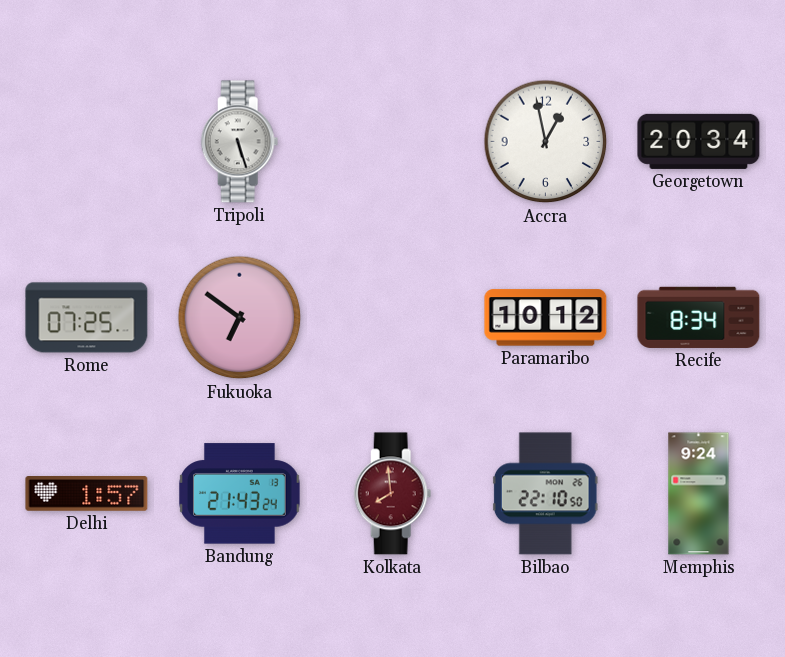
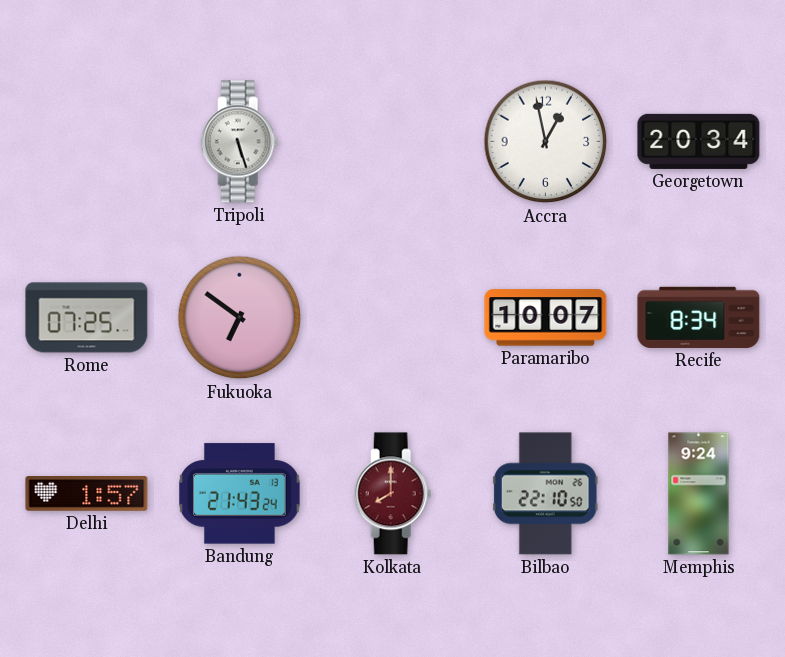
Paramaribo: 10:12 -> 10:07 (546, 318)
Kolkata: 7:59 -> 8:00 (393, 494)
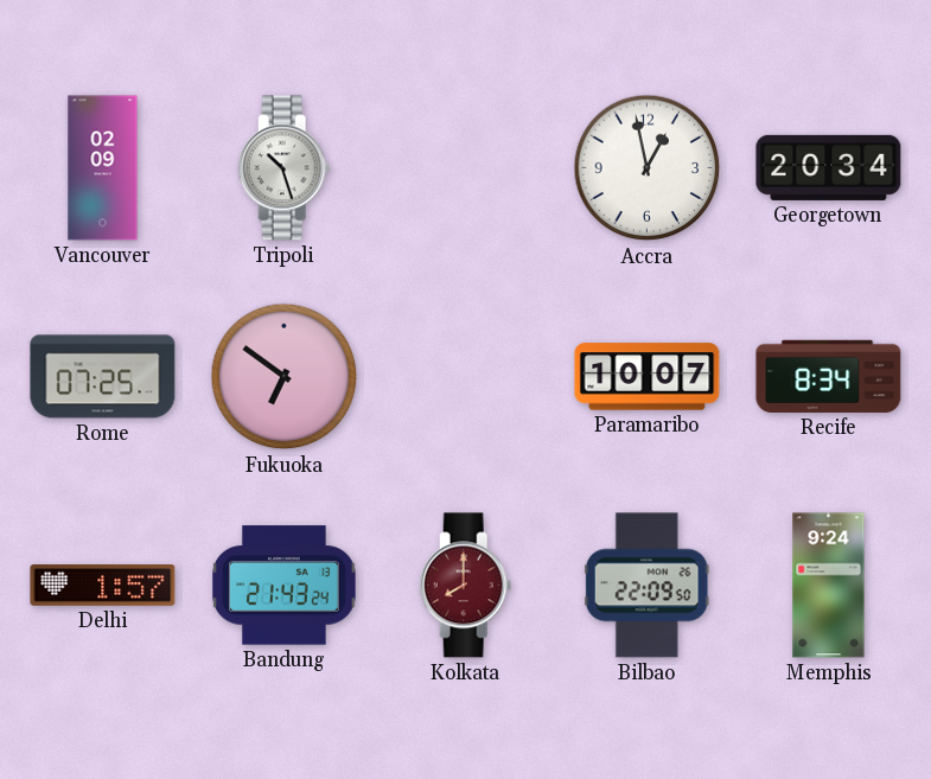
Vancouver: none -> 02:09 (103, 168)
Tripoli: 5:27 -> 10:27 (285, 168)
Bilbao: 22:10 -> 22:09 (646, 586)
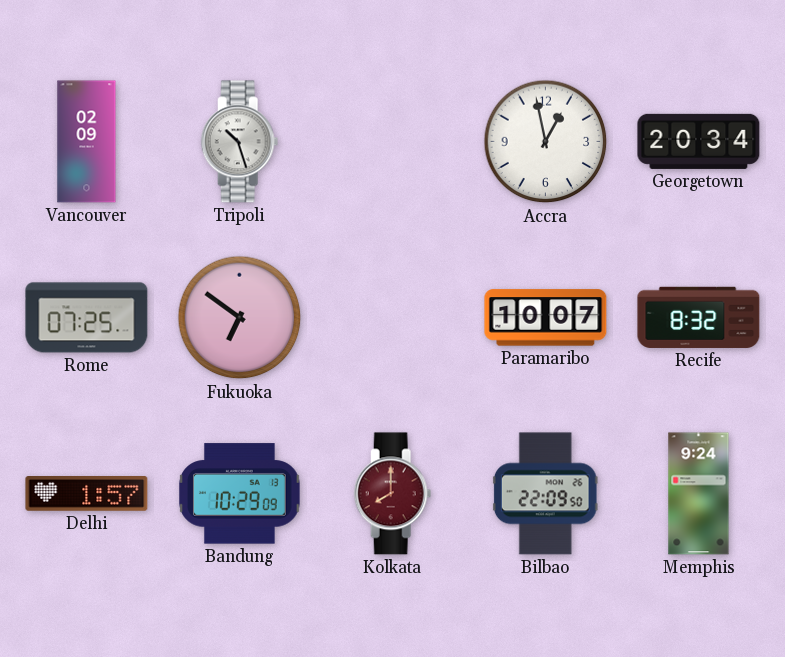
Recife: 8:34 -> 8:32 (699, 317)
Bandung: 21:43 -> 10:29 (240, 494)
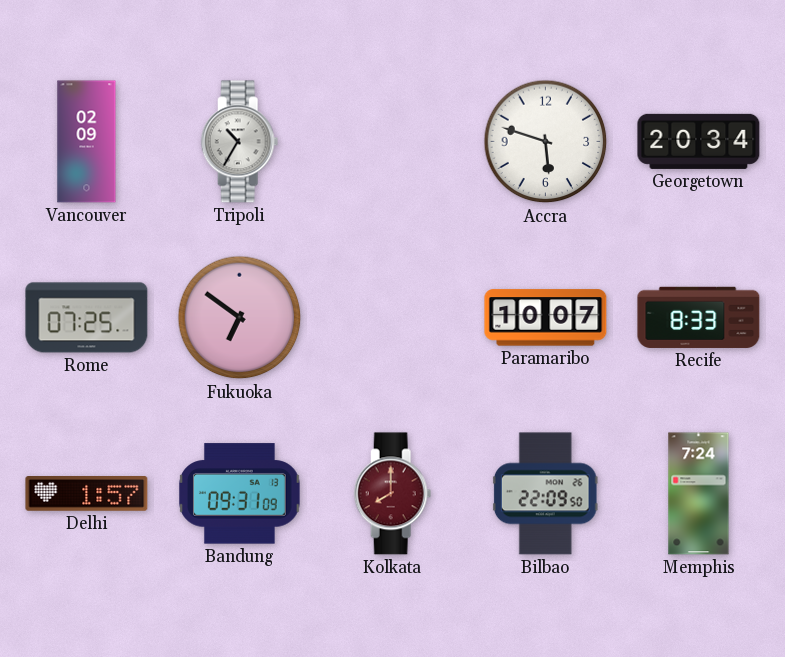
Tripoli: 10:27 -> 10:35 (240, 142)
Accra: 12:58 -> 5:48 (546, 142)
Recife: 8:32 -> 8:33 (699, 317)
Bandung: 10:29 -> 09:31 (240, 494)
Memphis: 9:24 -> 7:24 (699, 494)
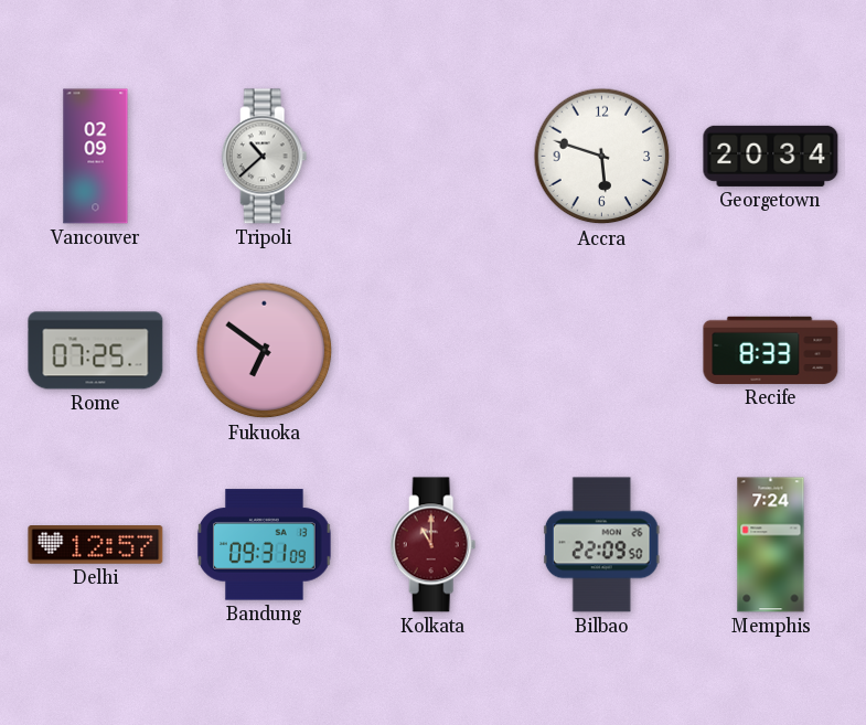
Tripoli: 10:35 -> 10:38 (265, 157)
Paramaribo: 10:07 -> none (546, 318)
Delhi: 1:57 -> 12:57 (96, 545)
Kolkata: 8:00 -> 11:00 (434, 545)
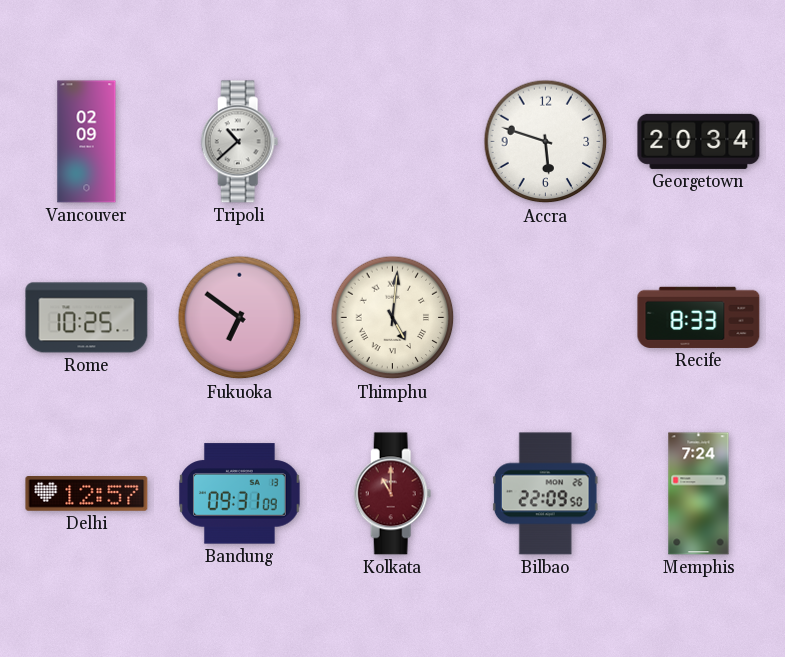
Rome: 07:25 -> 10:25 (87, 318)
Thimphu: none -> 5:01 (393, 318)
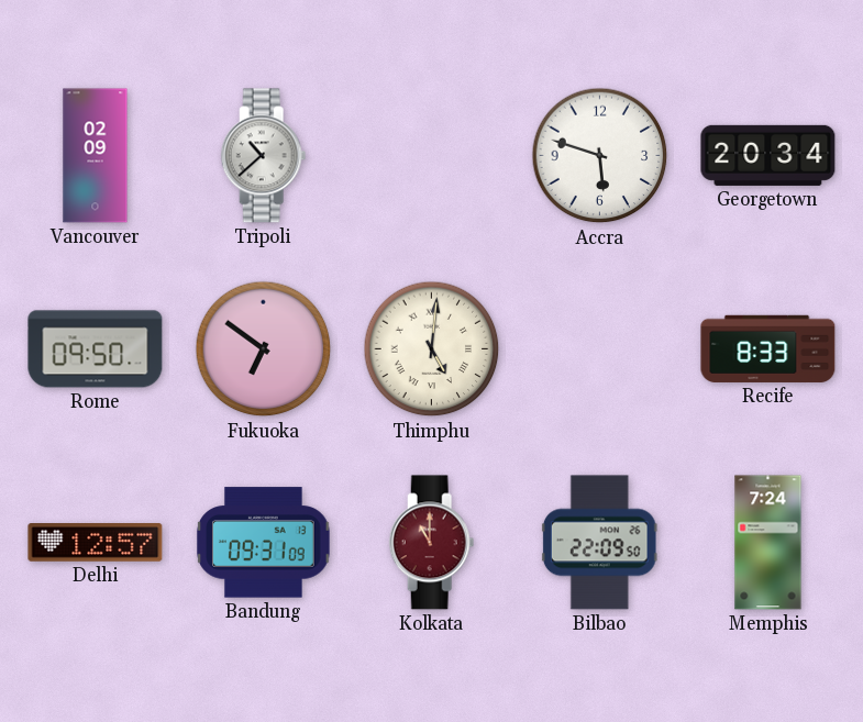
Rome: 10:25 -> 09:50 (96, 349)
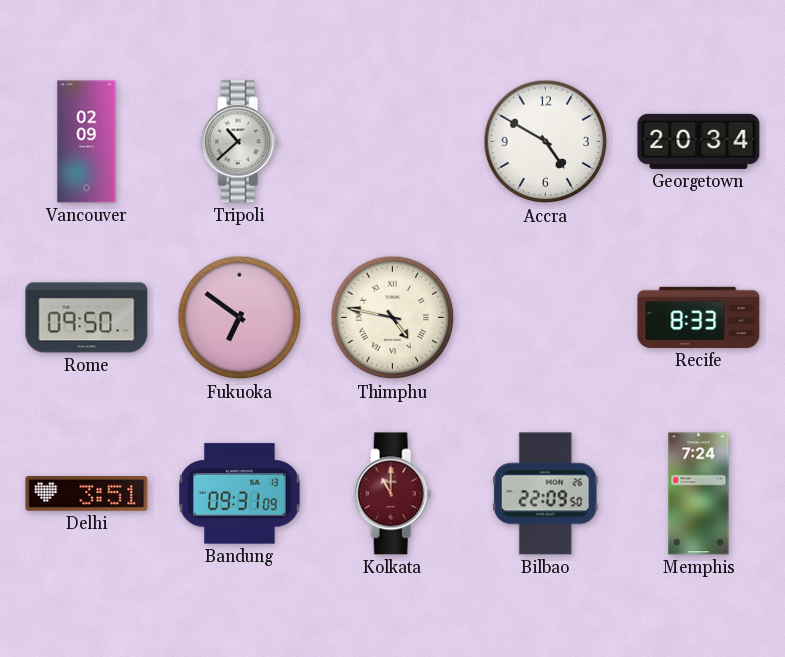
Accra: 5:48 -> 4:50 (546, 142)
Thimphu: 5:01 -> 4:47 (393, 318)
Delhi: 12:57 -> 3:51 (87, 494)
